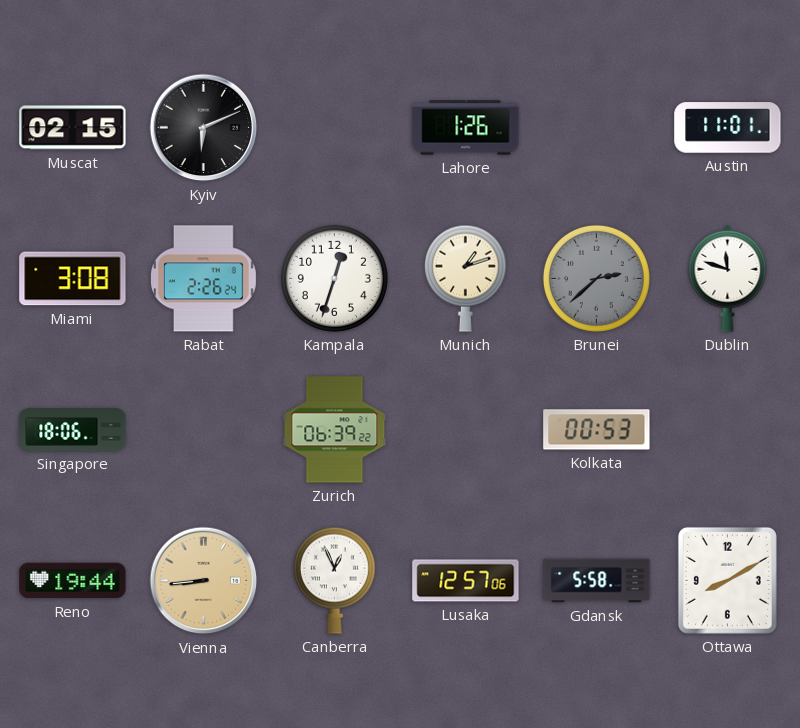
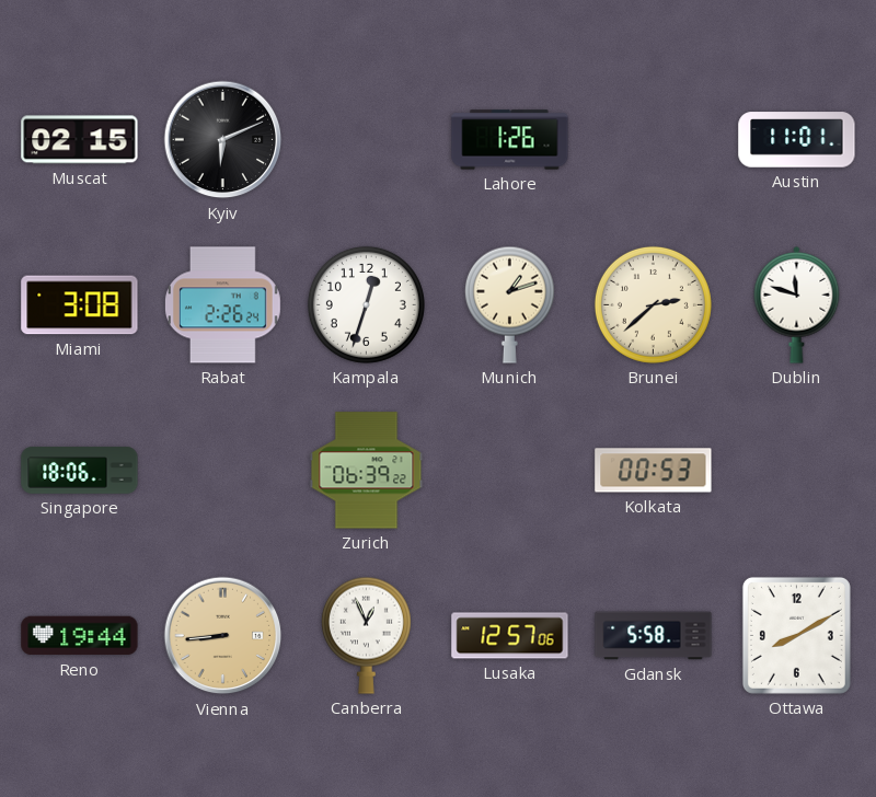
Brunei dial: grey -> cream (653, 304)
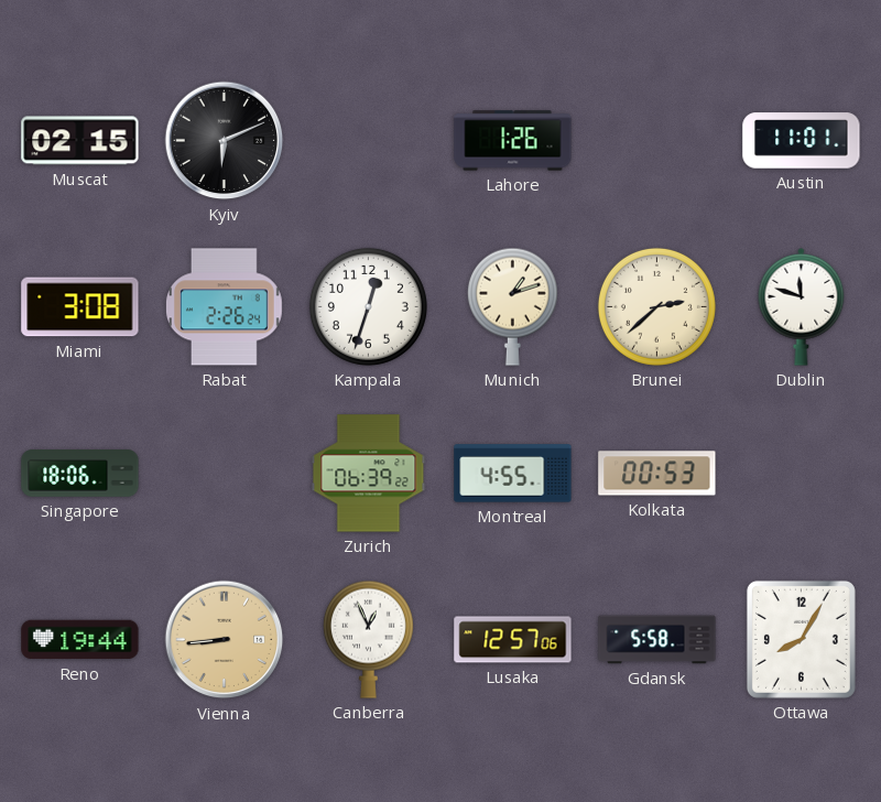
Montreal: none -> 4:55 (513, 474)
Ottawa: 8:10 -> 8:05 (801, 639)
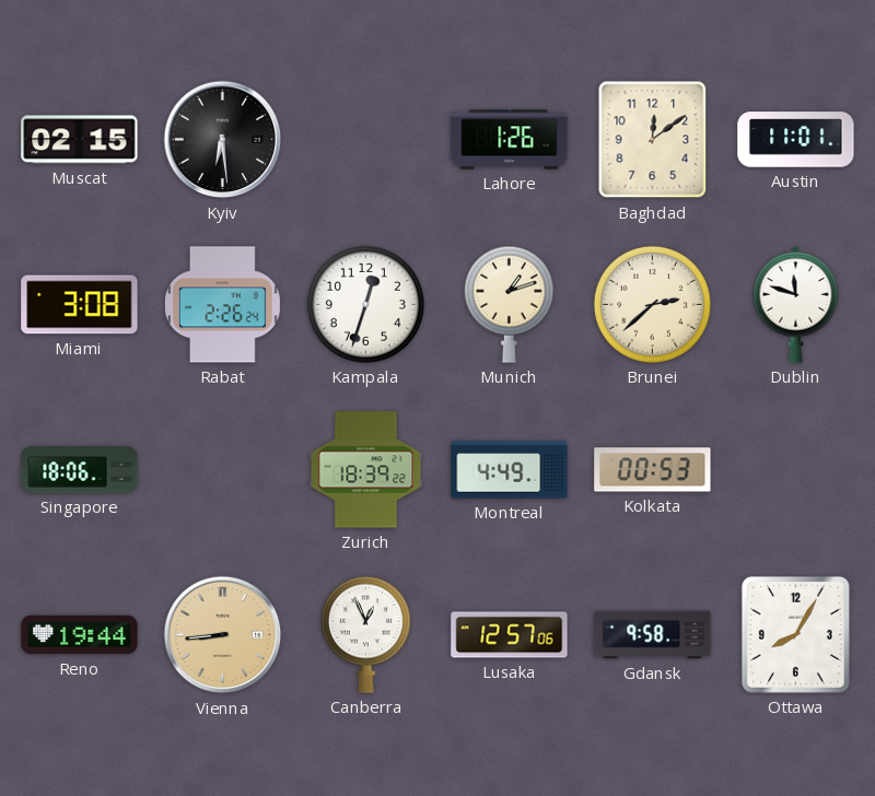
Kyiv: 6:11 -> 6:29 (223, 140)
Baghdad: none -> 12:09 (653, 140)
Zurich: 06:39 -> 18:39 (366, 470)
Montreal: 4:55 -> 4:49 (510, 470)
Gdansk: 5:58 -> 9:58 (653, 635)
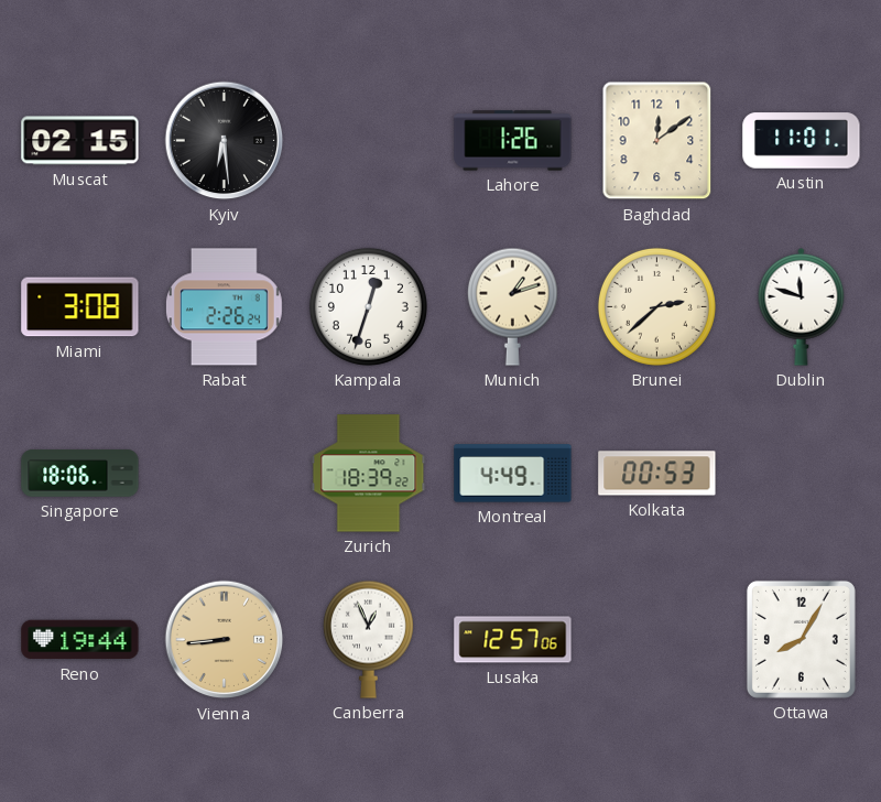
Gdansk: 9:58 -> none (653, 635)
